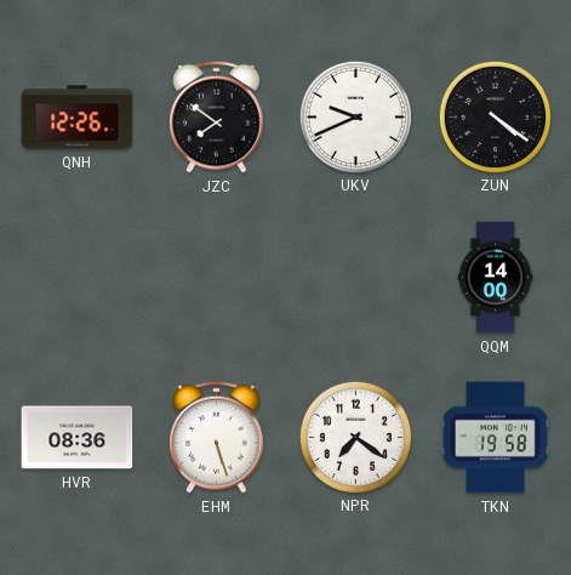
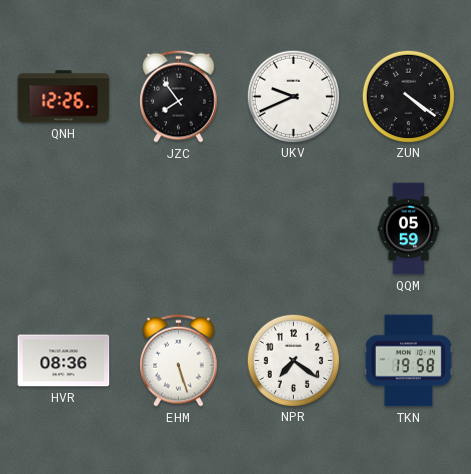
JZC: 7:51 -> 7:54 (179, 96)
QQM: 14:00 -> 05:59 (409, 229)
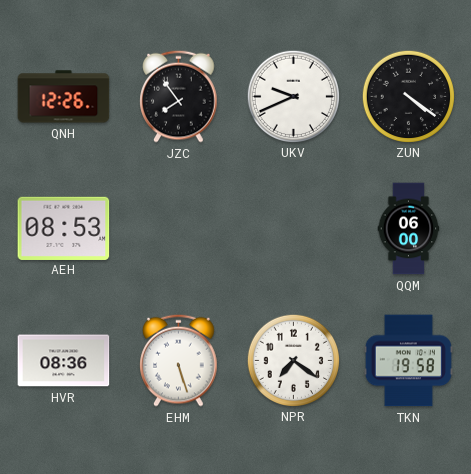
AEH: none -> 08:53 (64, 228)
QQM: 05:59 -> 06:00 (409, 229)
